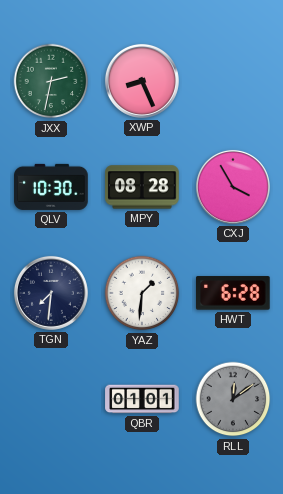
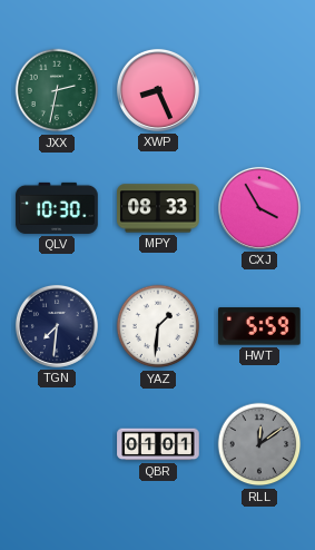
MPY: 08:28 -> 08:33 (158, 208)
HWT: 6:28 -> 5:59 (260, 326)
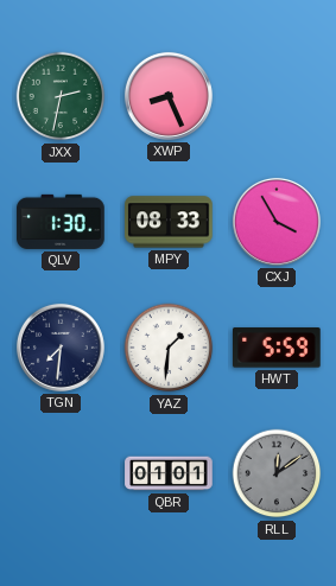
QLV: 10:30 -> 1:30 (61, 222)
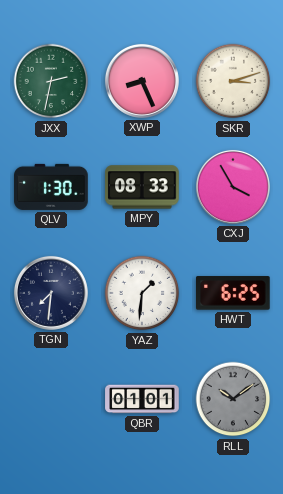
SKR: none -> 3:12 (233, 81)
HWT: 5:59 -> 6:25 (234, 293)
RLL: 12:09 -> 10:09 (233, 399)
